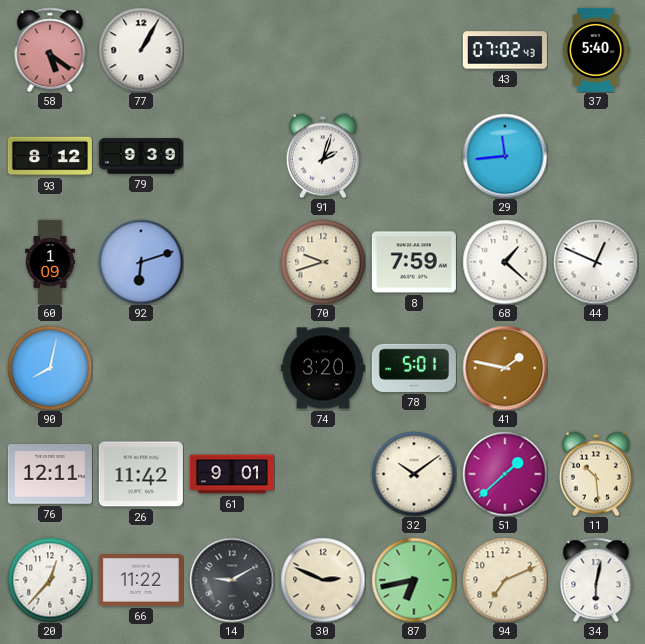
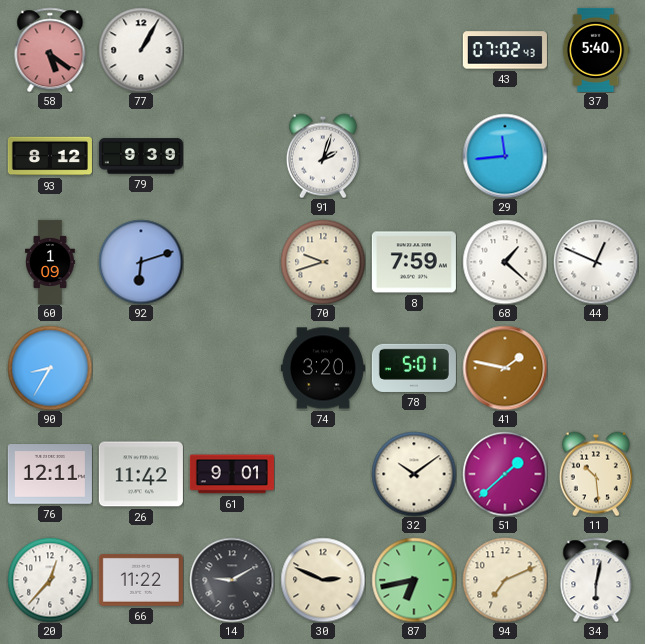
90: 8:02 -> 8:35 (50, 368)
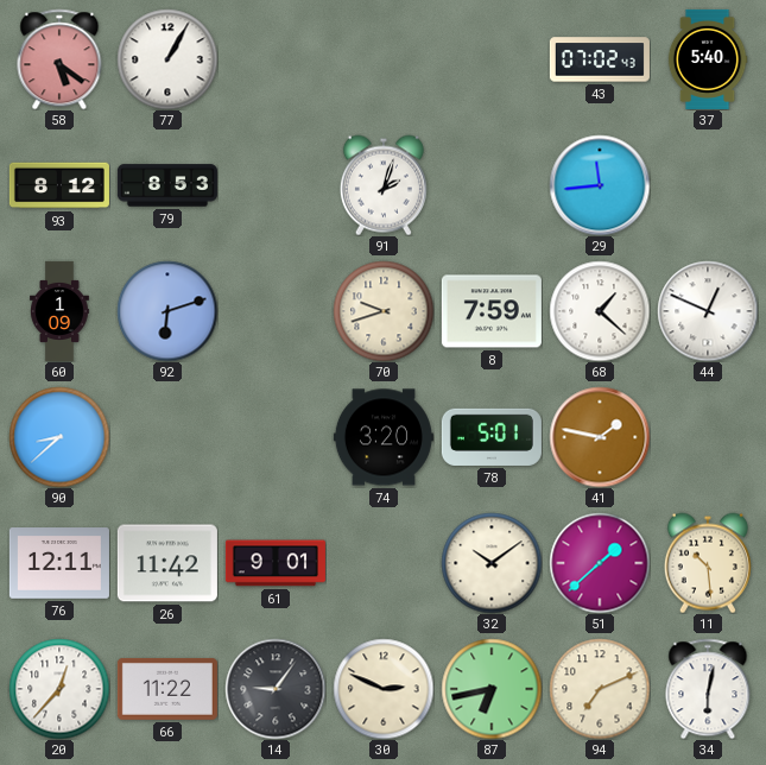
79: 9:39 -> 8:53 (167, 185)
90: 8:35 -> 8:38 (59, 437)
14: 9:10 -> 9:06 (276, 689)
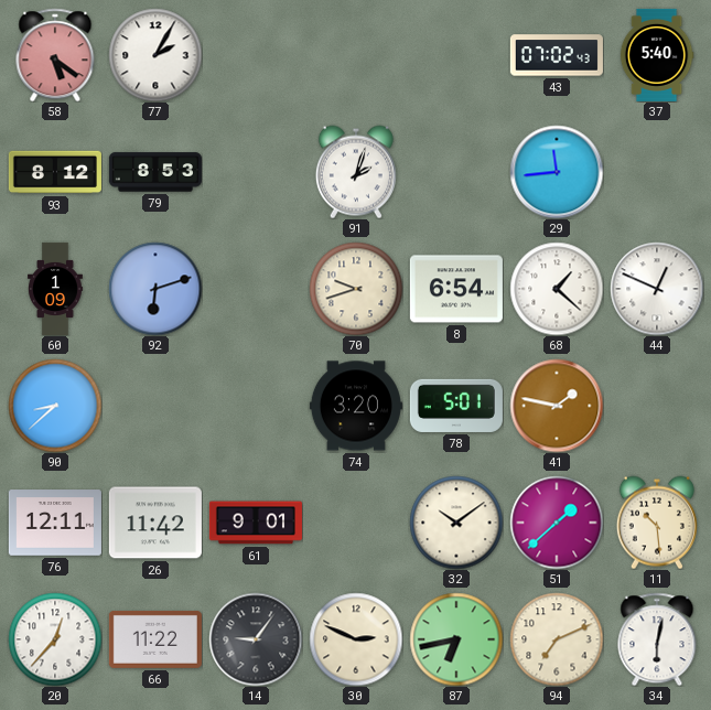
77: 1:05 -> 2:05 (155, 55)
8: 7:59 -> 6:54 (456, 289)
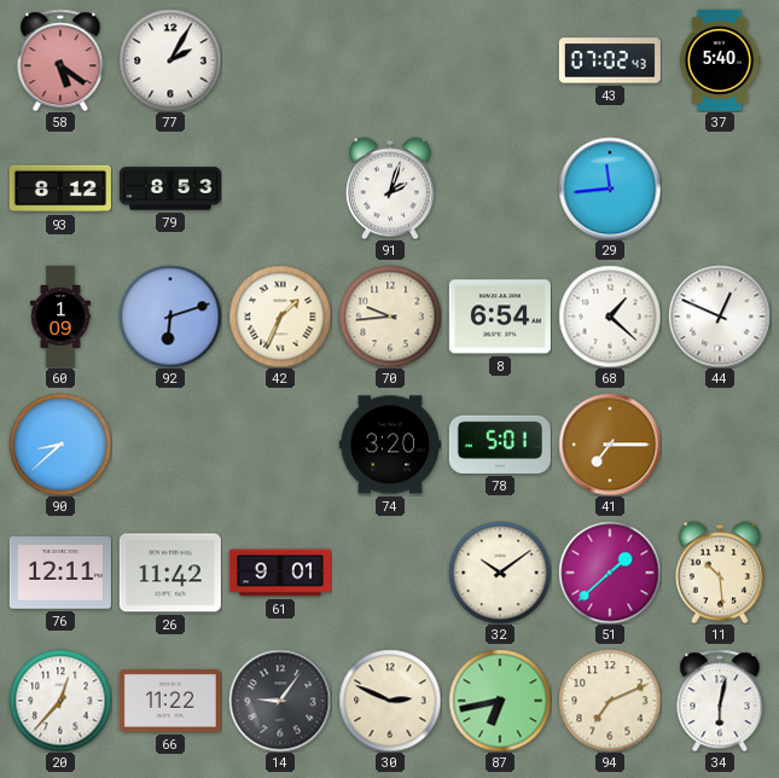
42: none -> 1:34 (280, 317)
70: 9:42 -> 9:44 (390, 317)
41: 1:47 -> 7:15 (610, 445)
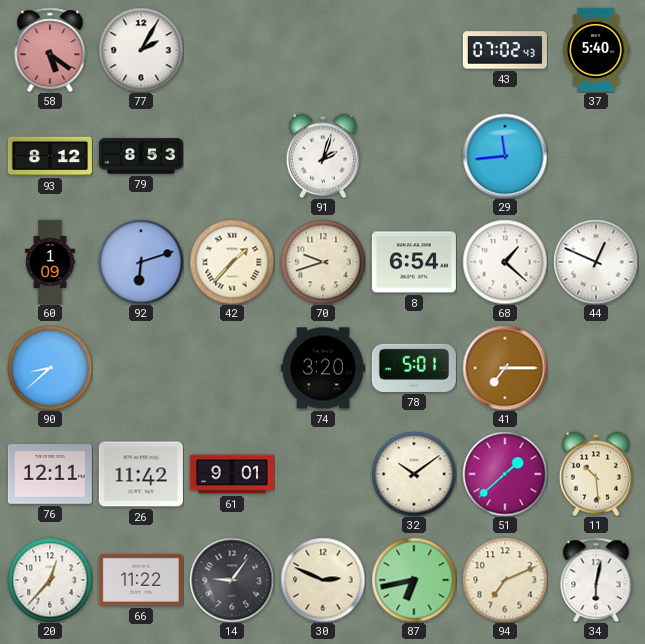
42: 1:34 -> 1:37 (232, 262)
70: 9:44 -> 9:42 (323, 262)
